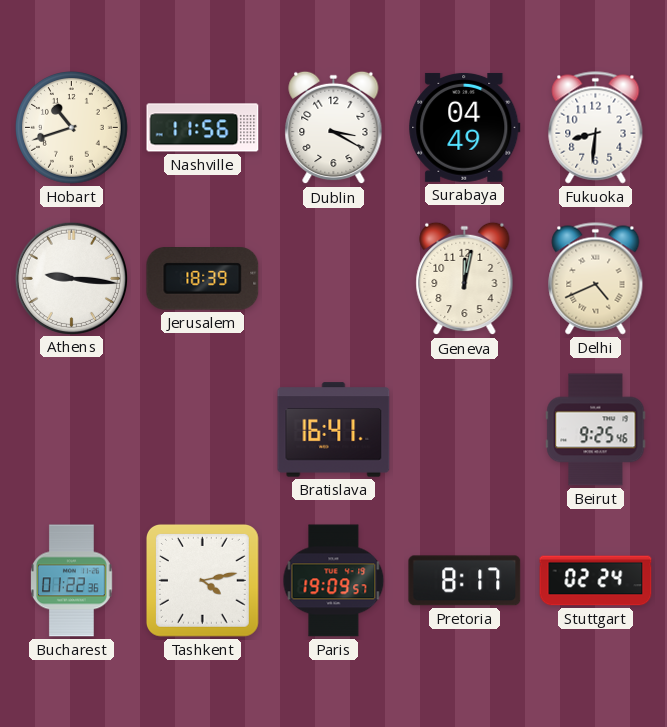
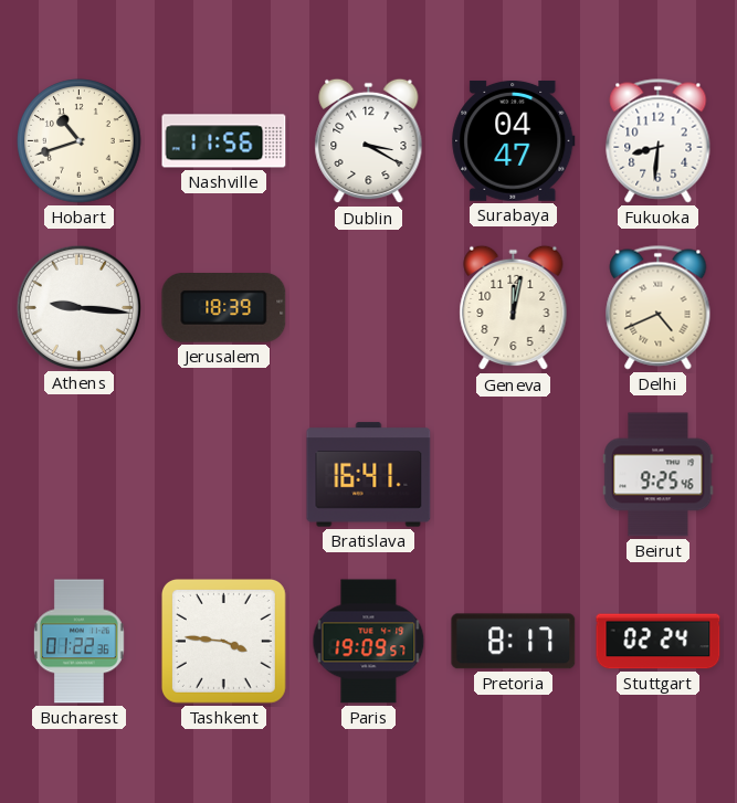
Surabaya: 04:49 -> 04:47 (514, 140)
Tashkent: 4:13 -> 3:46 (223, 641)
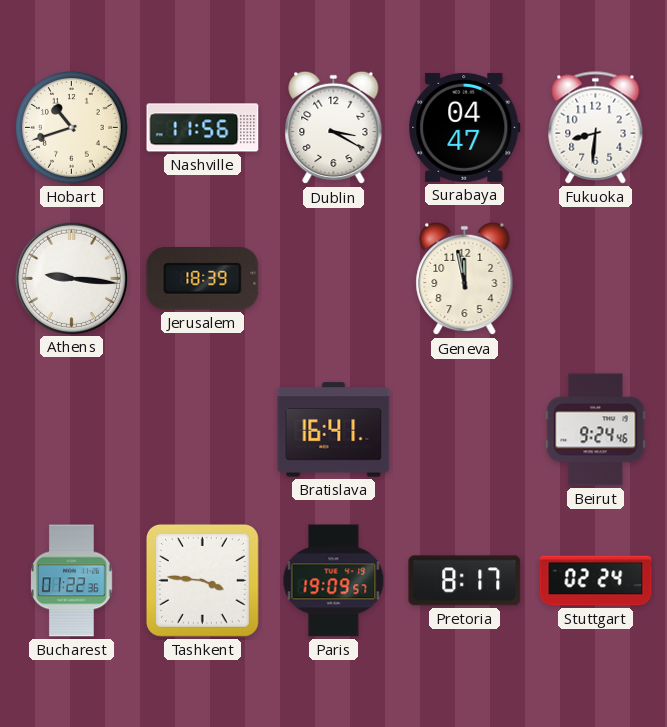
Geneva: 12:02 -> 11:58 (465, 279)
Delhi: 4:41 -> none (659, 308)
Beirut: 9:25 -> 9:24 (596, 430)
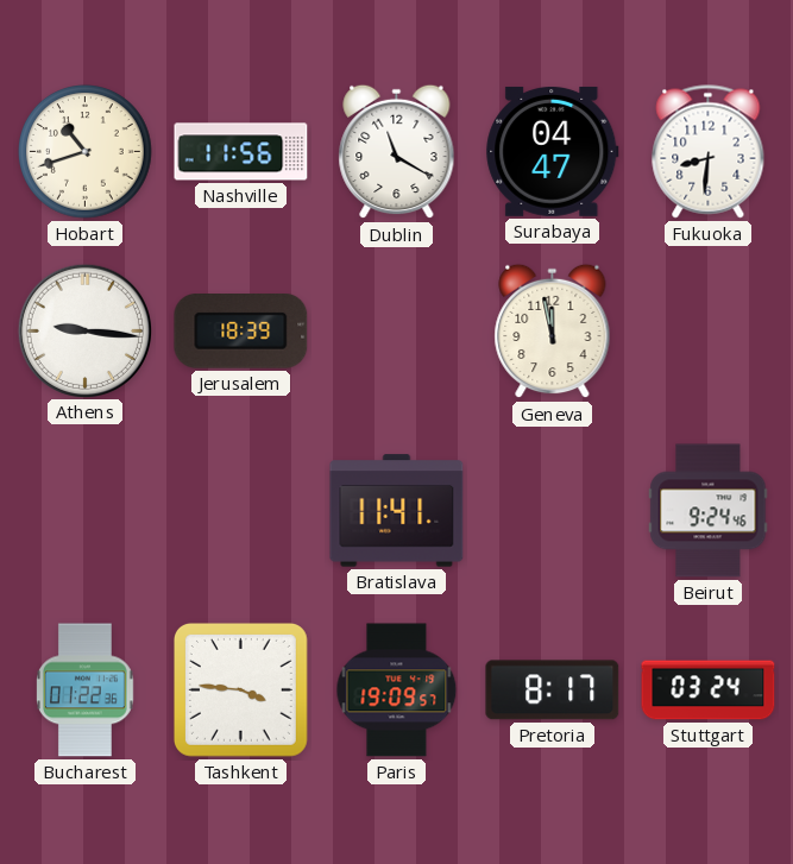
Dublin: 3:20 -> 11:20 (397, 152)
Bratislava: 16:41 -> 11:41 (397, 511)
Stuttgart: 02:24 -> 03:24 (709, 690)
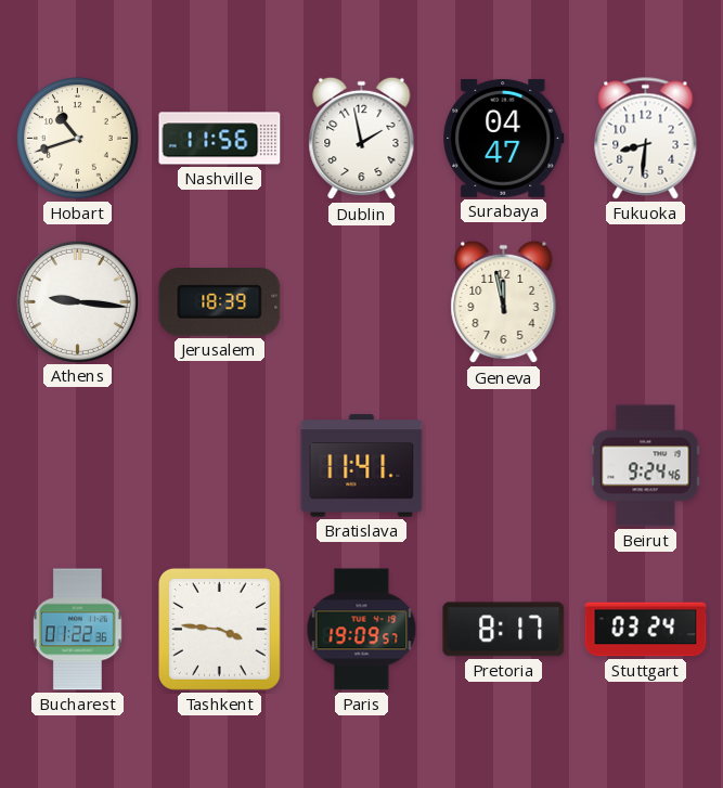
Dublin: 11:20 -> 1:58 (362, 139)
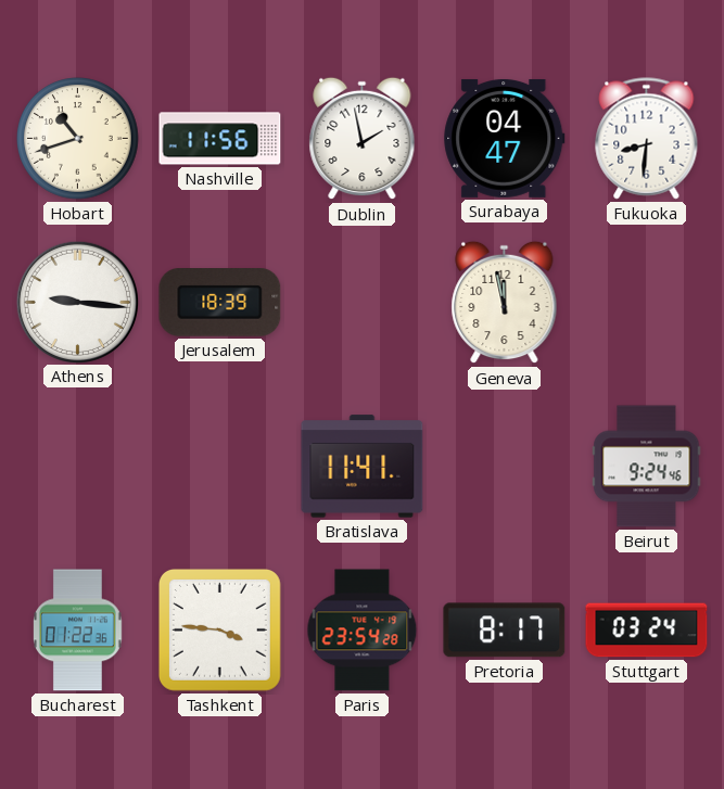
Paris: 19:09 -> 23:54 (363, 631)
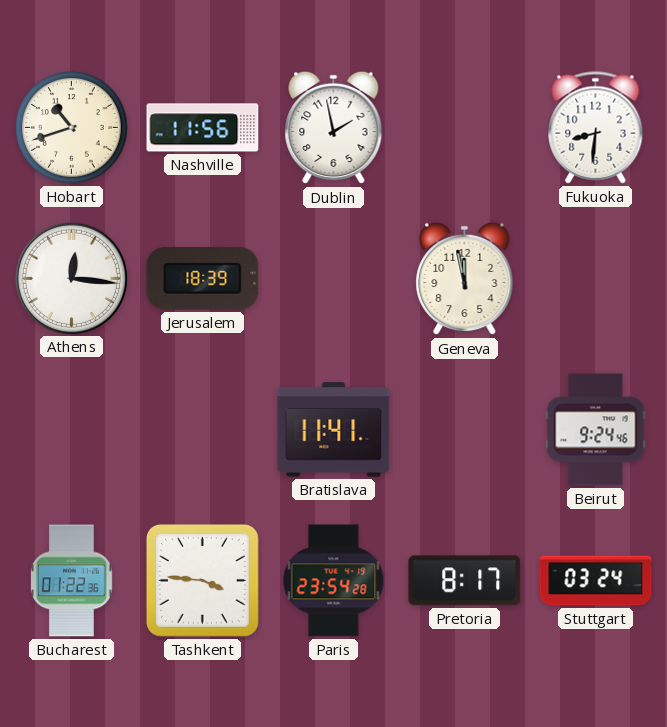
Surabaya: 04:47 -> none (505, 138)
Athens: 9:16 -> 12:16 (71, 278)
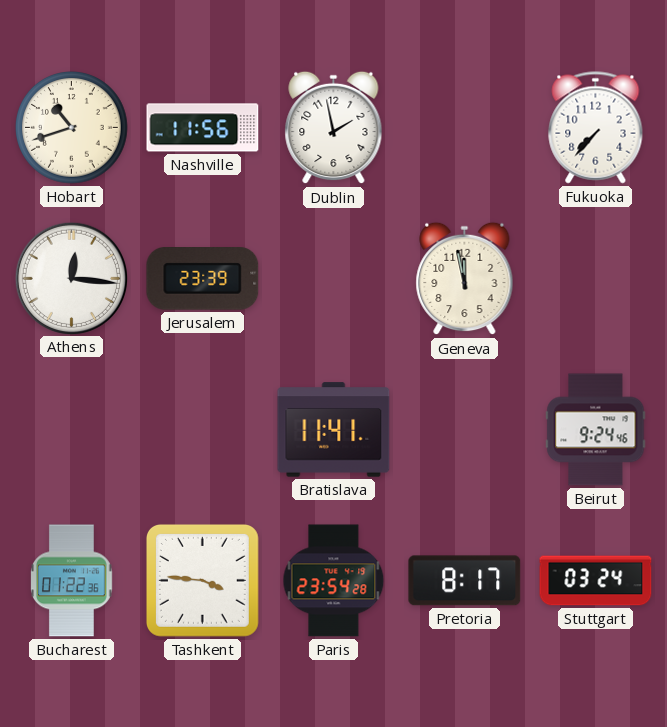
Fukuoka: 8:31 -> 7:37 (596, 128)
Jerusalem: 18:39 -> 23:39 (203, 279)
